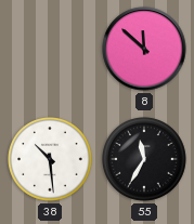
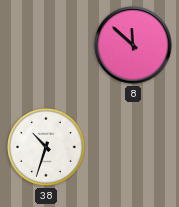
38: 10:29 -> 10:33 (47, 148)
55: 11:35 -> none (145, 160)
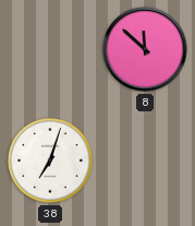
38: 10:33 -> 7:03 (51, 162)
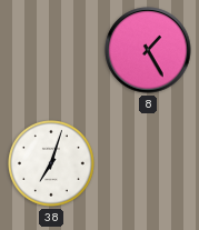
8: 11:52 -> 1:25 (148, 50)
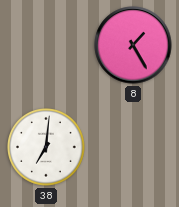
38: 7:03 -> 7:01 (47, 148)
